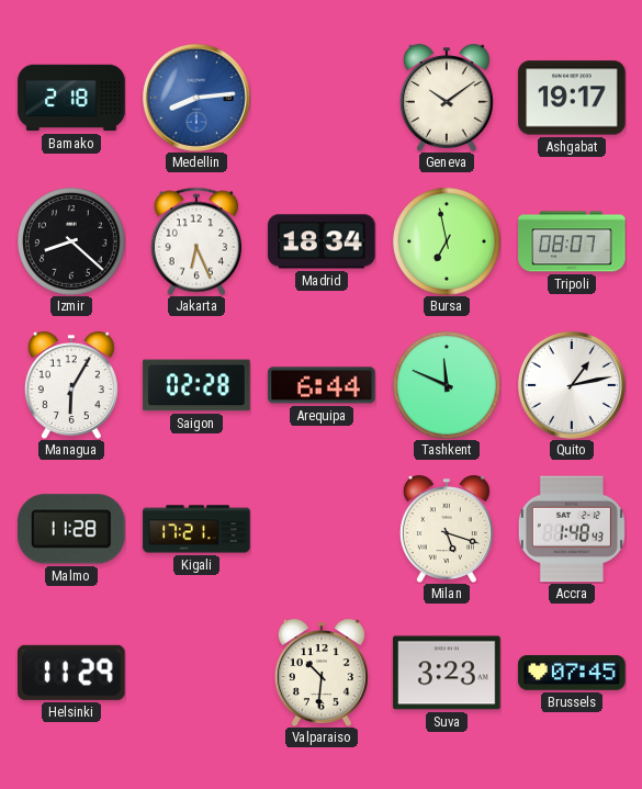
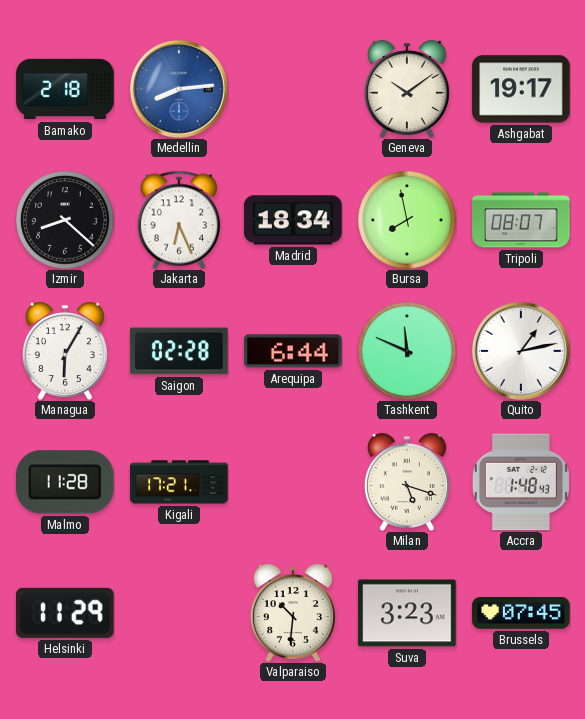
Bursa: 6:58 -> 7:58 (407, 220)
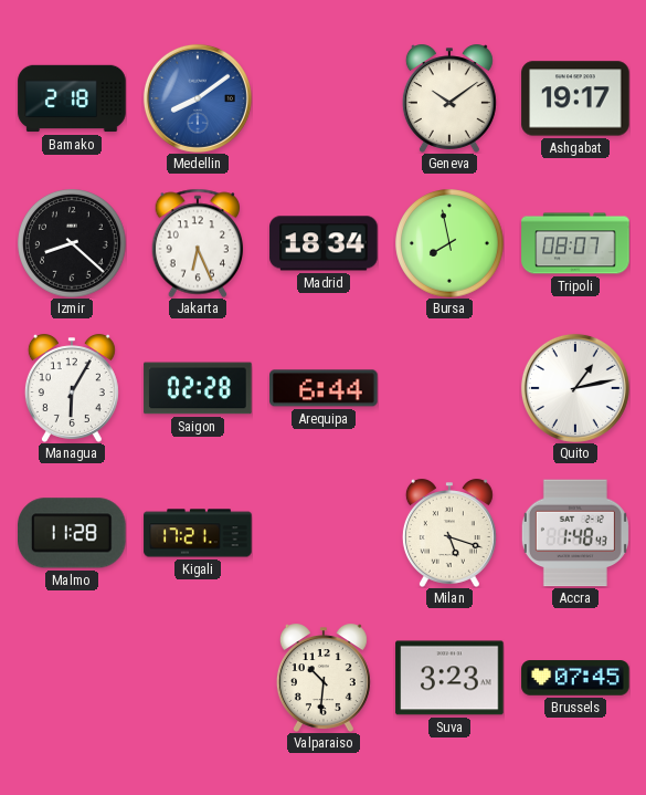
Medellin: 8:14 -> 8:09 (198, 98)
Tashkent: 11:49 -> none (407, 351)
Helsinki: 11:29 -> none (66, 613)
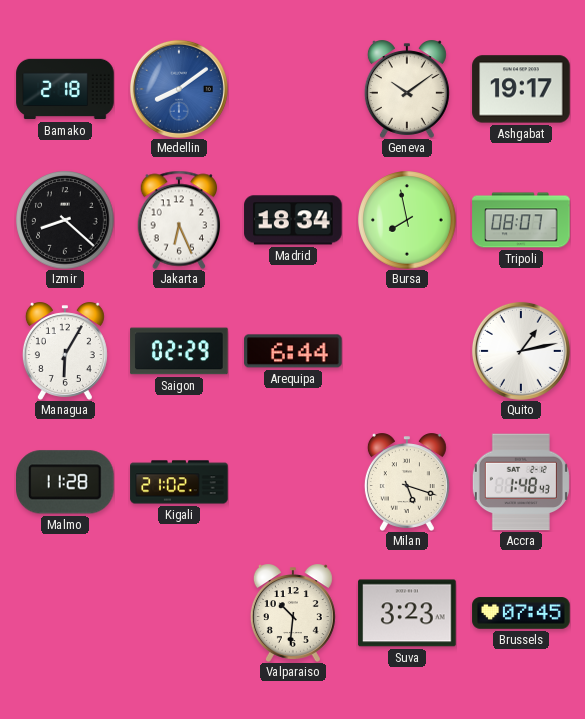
Saigon: 02:28 -> 02:29 (179, 351)
Kigali: 17:21 -> 21:02 (179, 482)
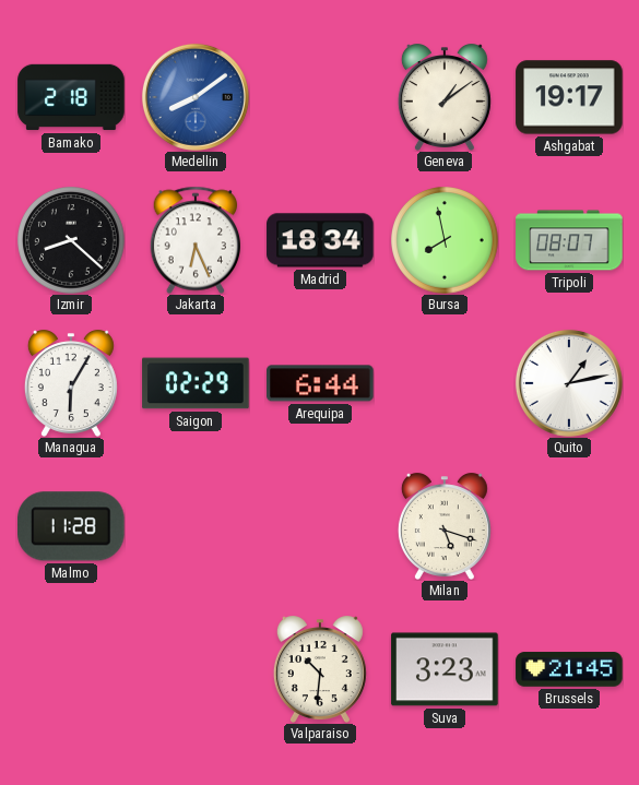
Geneva: 10:09 -> 1:09 (445, 97)
Kigali: 21:02 -> none (179, 482)
Accra: 1:48 -> none (521, 482)
Brussels: 07:45 -> 21:45 (569, 669)
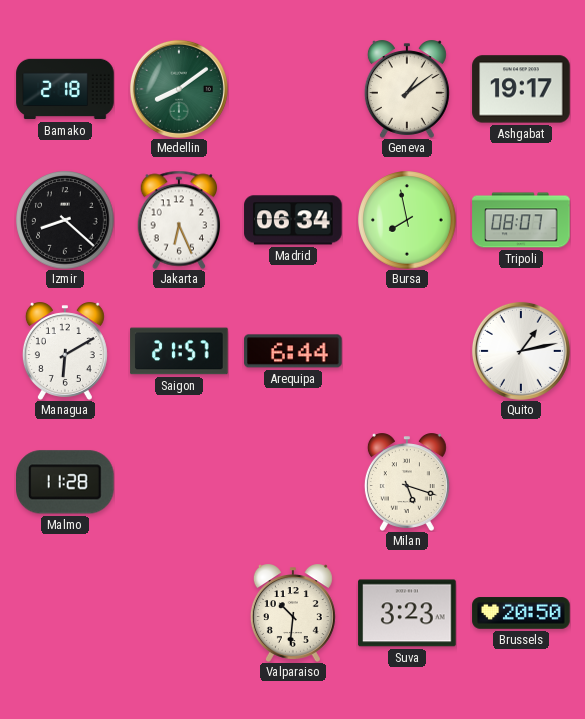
Medellin dial: blue -> green (179, 89)
Madrid: 18:34 -> 06:34 (293, 220)
Managua: 6:05 -> 6:10 (65, 351)
Saigon: 02:29 -> 21:57 (179, 351)
Brussels: 21:45 -> 20:50 (521, 613)
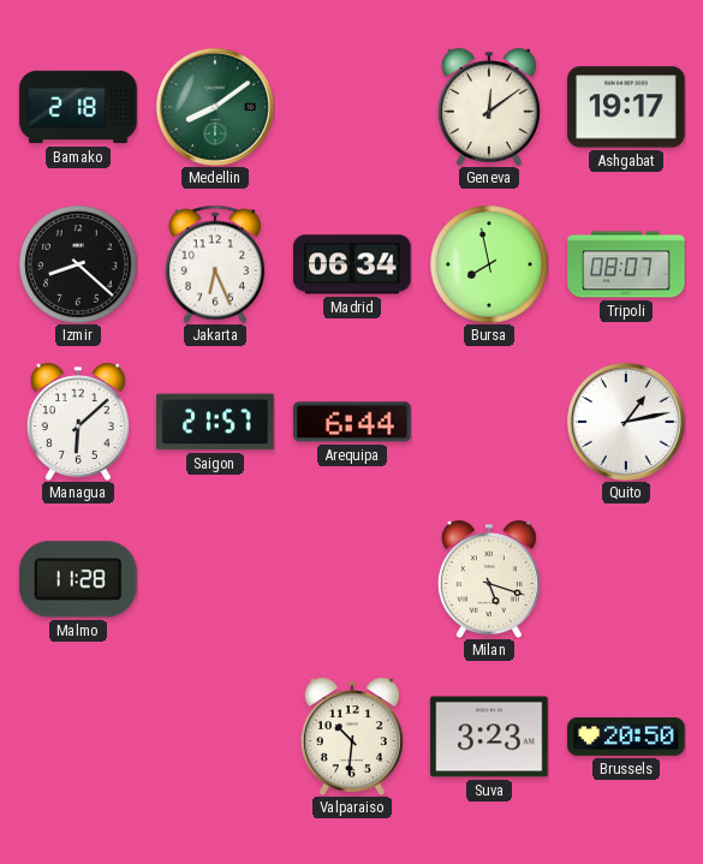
Geneva: 1:09 -> 12:09 (489, 107)
Managua: 6:10 -> 6:08 (78, 422)
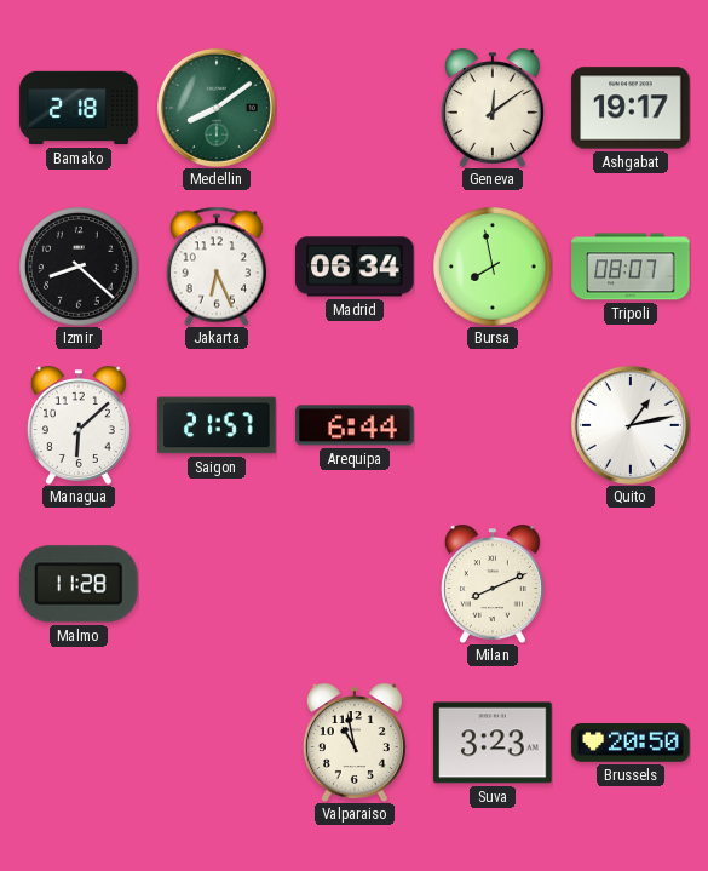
Milan: 5:18 -> 8:11 (493, 584)
Valparaiso: 10:31 -> 10:58 (355, 743)
